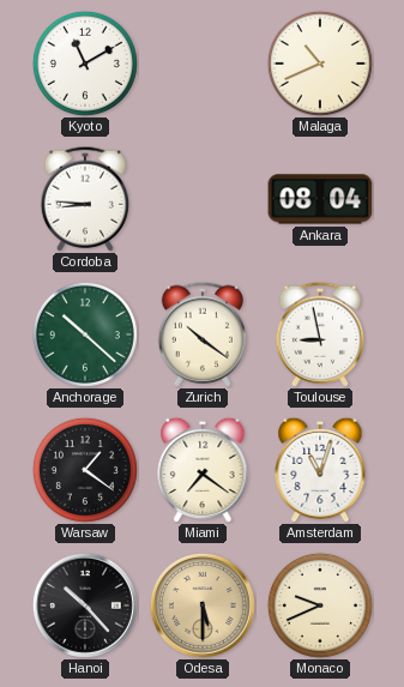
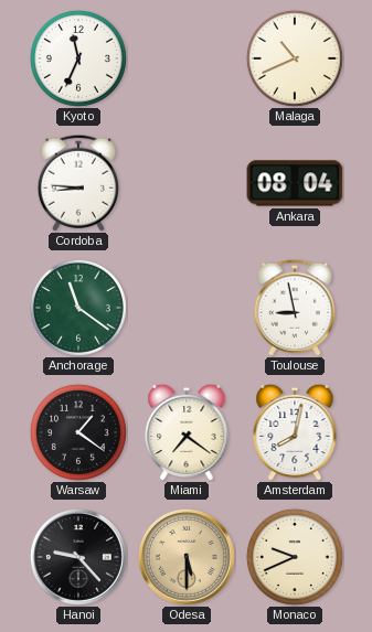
Kyoto: 11:10 -> 11:34 (78, 58)
Anchorage: 10:22 -> 11:21 (78, 308)
Zurich: 10:21 -> none (203, 335)
Amsterdam: 11:03 -> 8:02 (295, 432)
Hanoi: 10:23 -> 9:23 (78, 557)
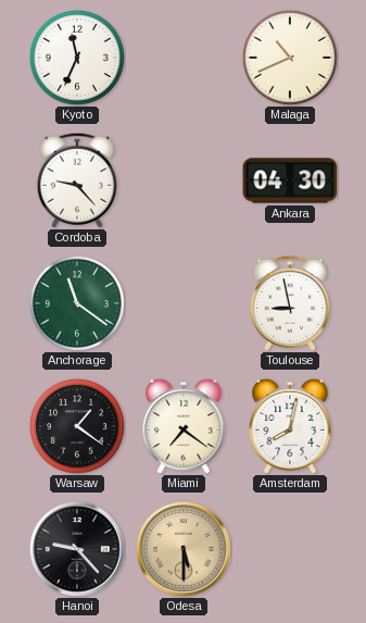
Cordoba: 8:46 -> 9:23 (77, 180)
Ankara: 08:04 -> 04:30 (290, 180)
Monaco: 9:41 -> none (295, 557)
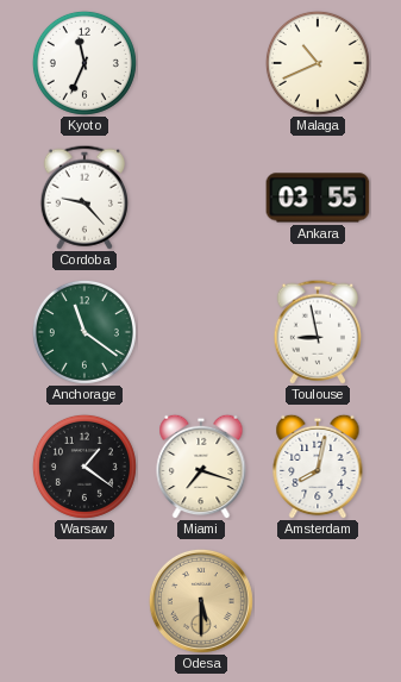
Ankara: 04:30 -> 03:55 (318, 198)
Miami: 7:21 -> 7:18 (201, 467)
Hanoi: 9:23 -> none (77, 549)
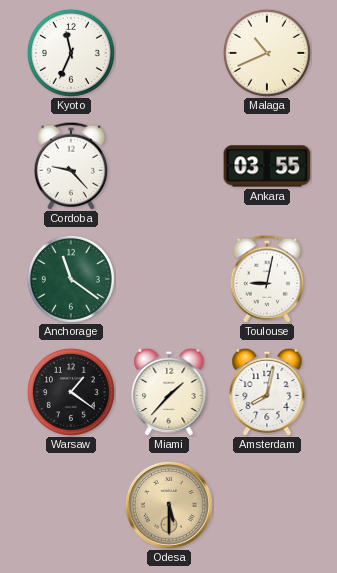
Toulouse: 8:58 -> 9:02 (267, 279)
Miami: 7:18 -> 1:37 (169, 392)
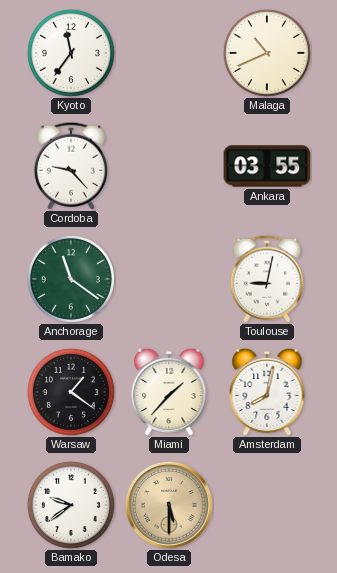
Kyoto: 11:34 -> 11:36 (71, 53)
Bamako: none -> 9:39 (71, 505)
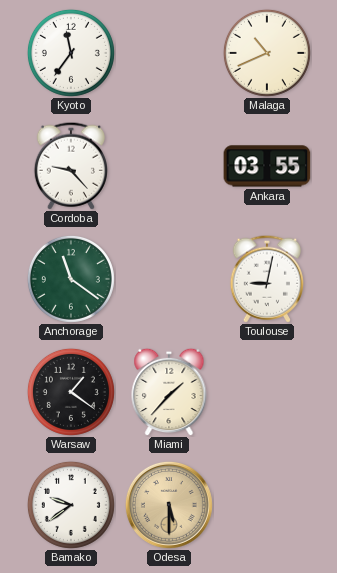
Amsterdam: 8:02 -> none (267, 392)
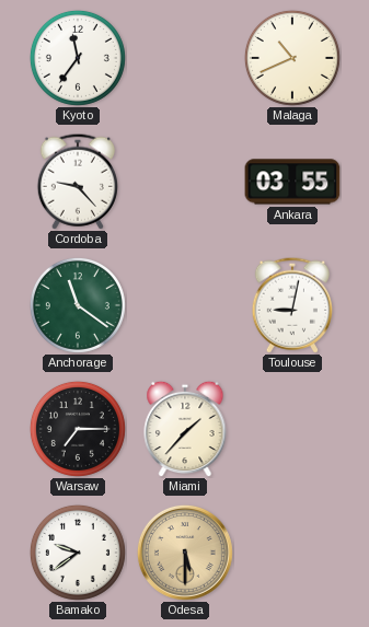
Warsaw: 1:21 -> 7:15 (78, 429)
